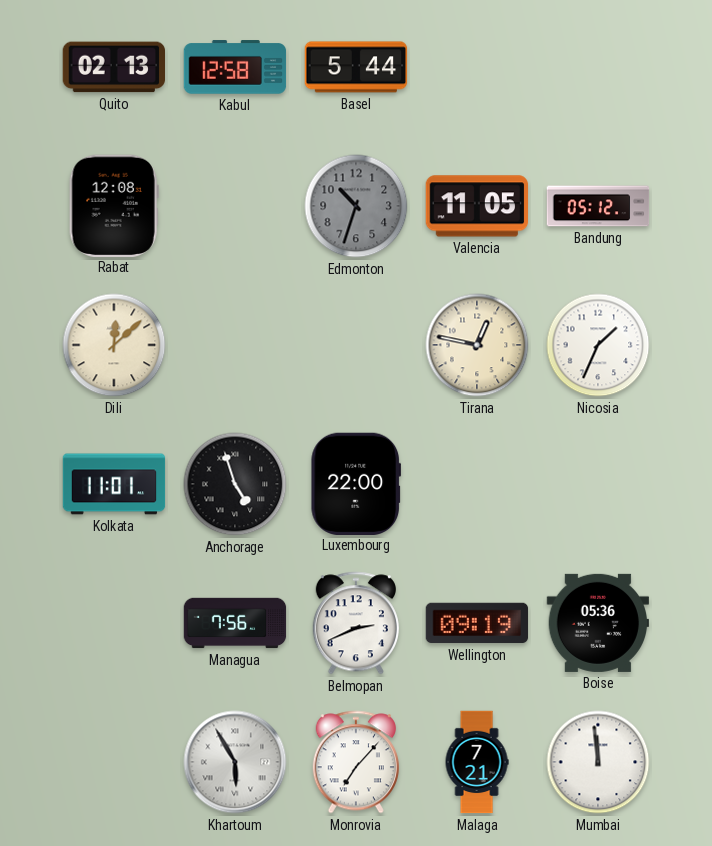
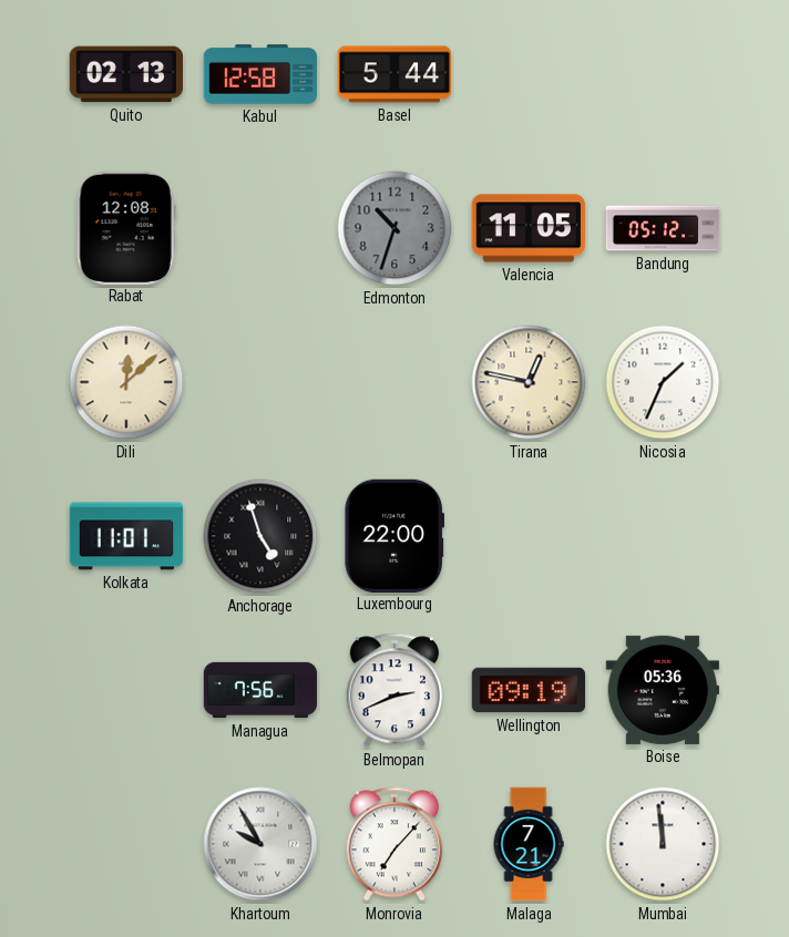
Khartoum: 5:55 -> 9:55 (260, 844)
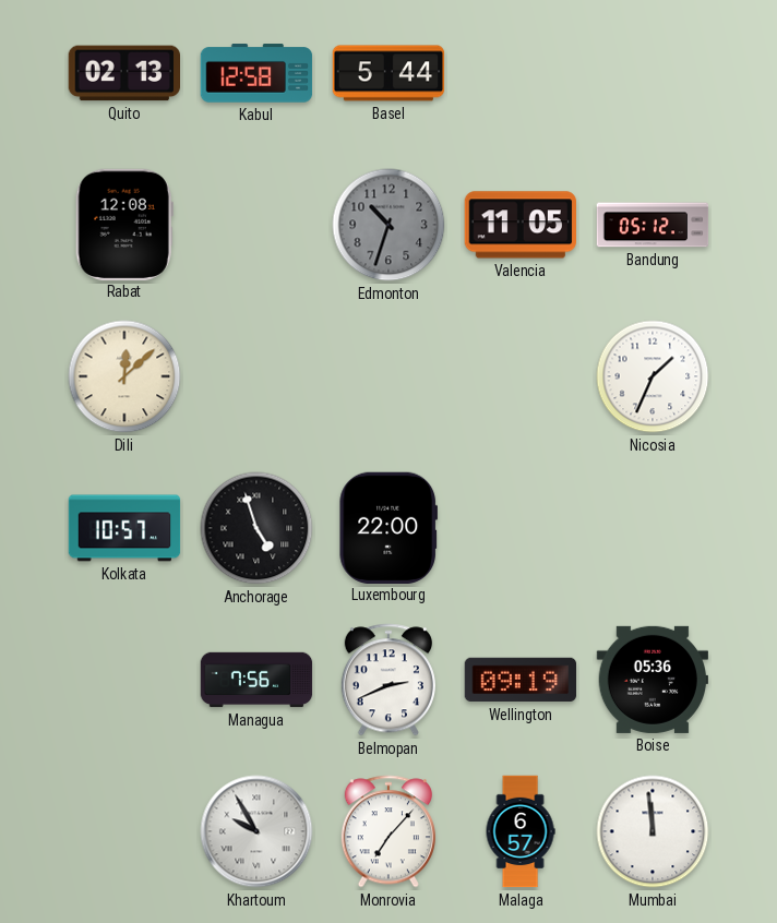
Tirana: 12:47 -> none (529, 382)
Kolkata: 11:01 -> 10:57 (124, 528)
Malaga: 7:21 -> 6:57 (521, 831)
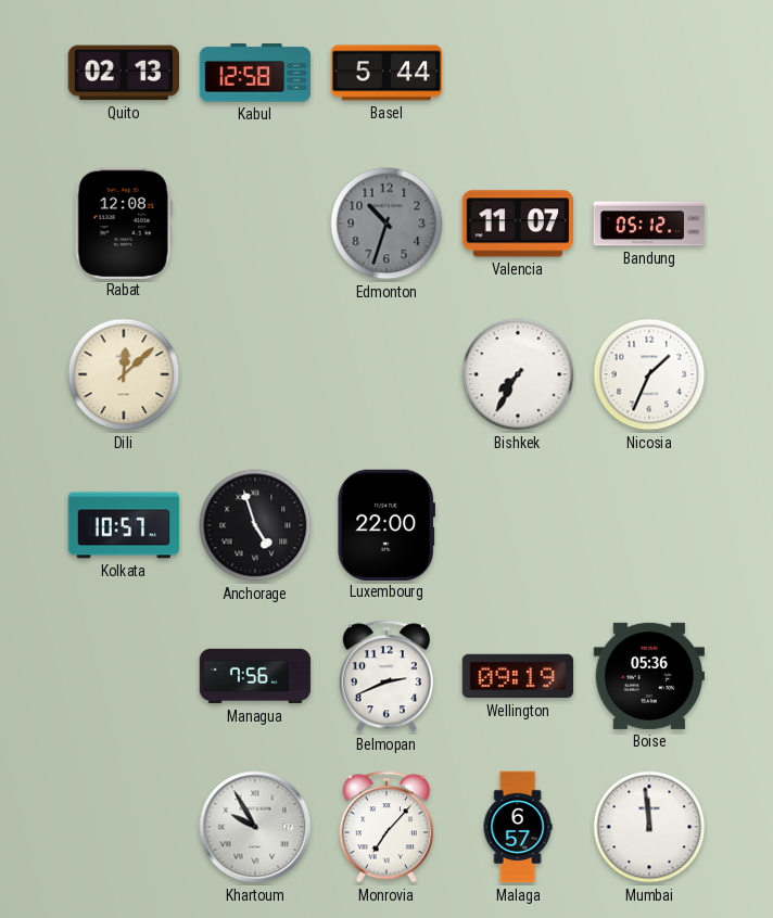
Valencia: 11:05 -> 11:07 (518, 224)
Bishkek: none -> 7:35 (518, 374)
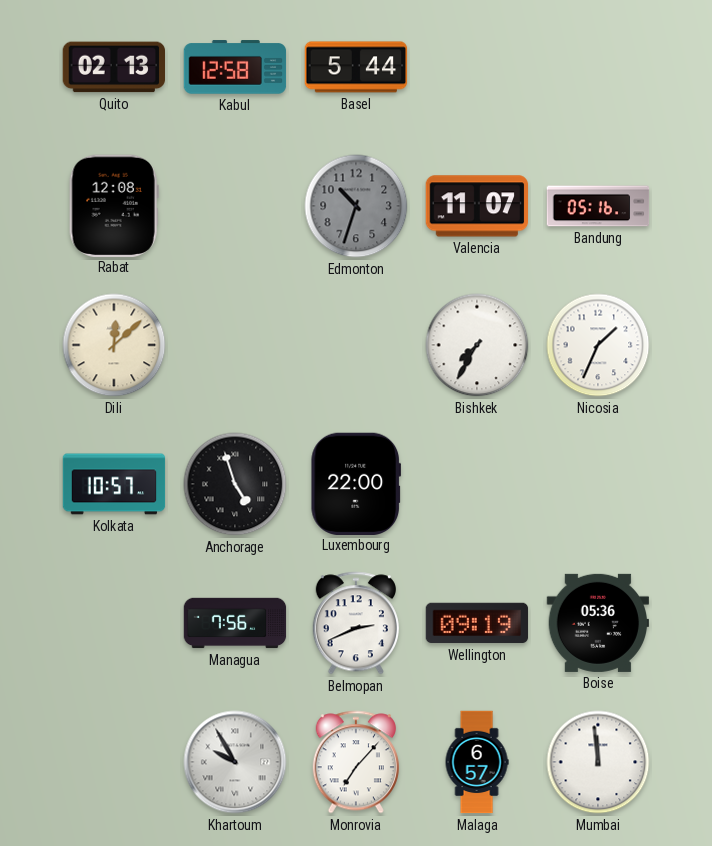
Bandung: 05:12 -> 05:16 (598, 206)
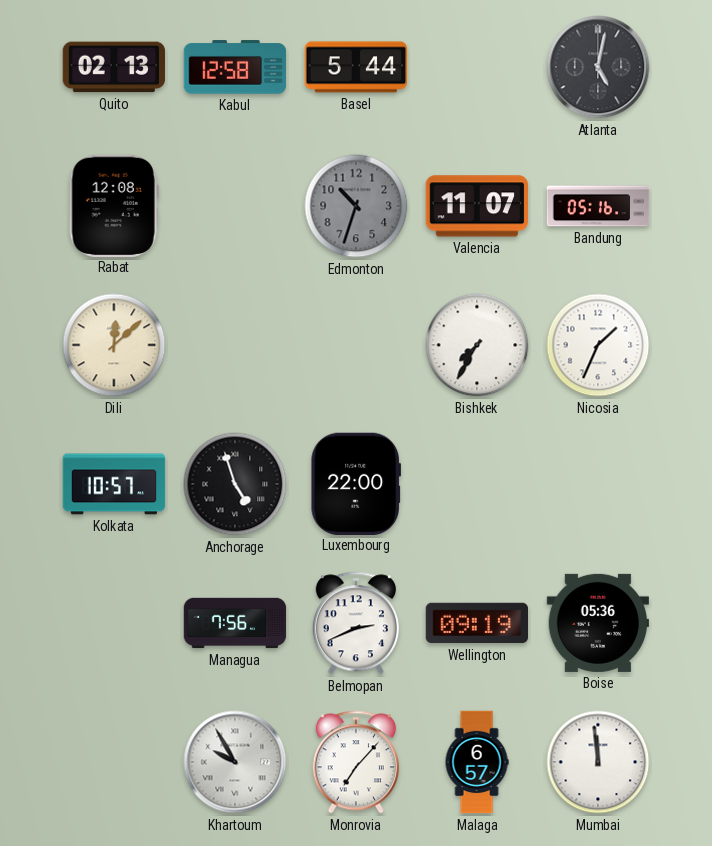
Atlanta: none -> 5:02 (598, 67)
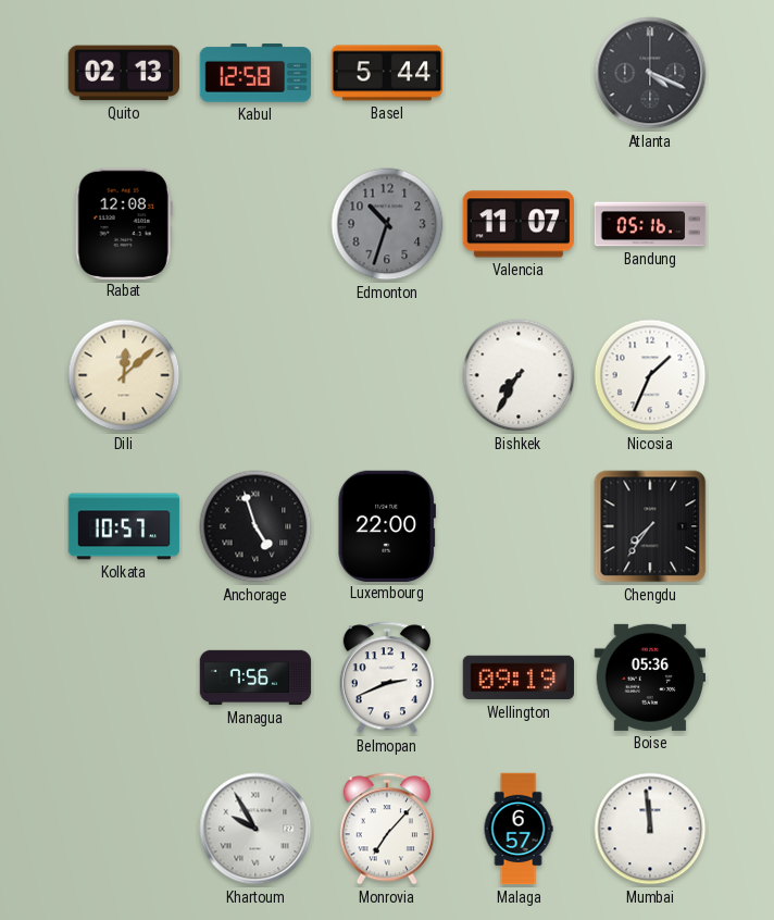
Atlanta: 5:02 -> 4:19 (650, 73)
Chengdu: none -> 7:36 (650, 526)
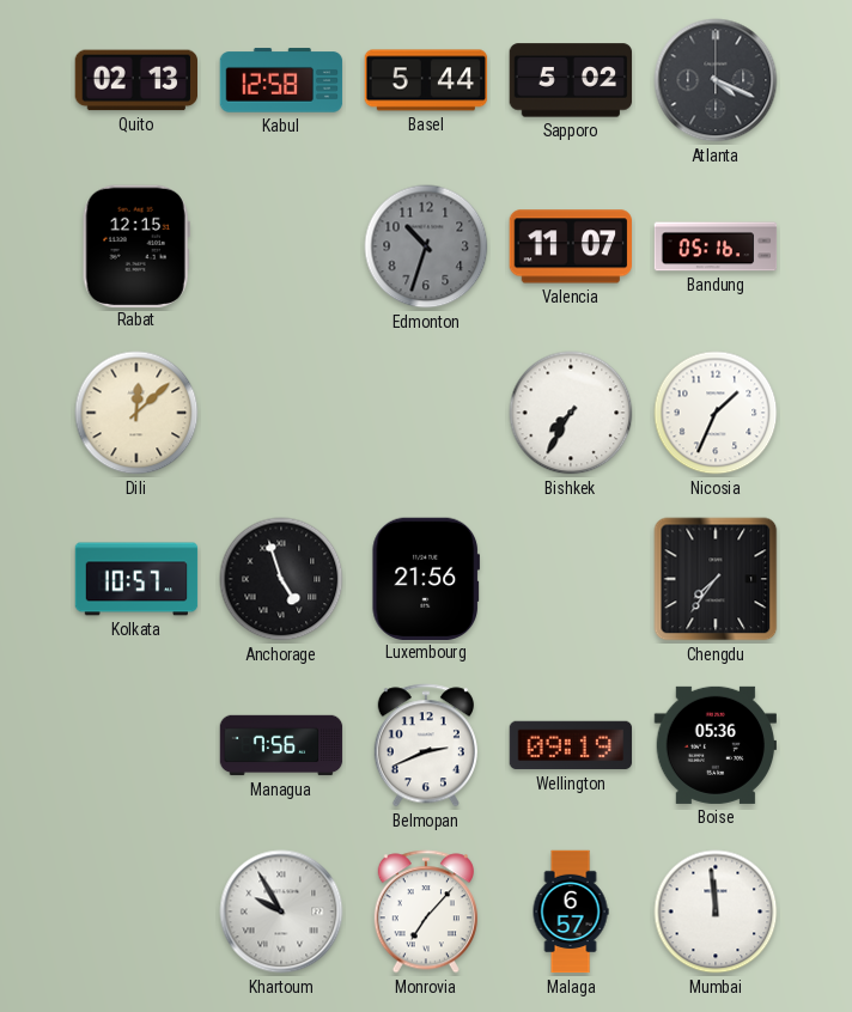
Sapporo: none -> 5:02 (571, 80)
Rabat: 12:08 -> 12:15 (136, 245)
Luxembourg: 22:00 -> 21:56 (425, 578)
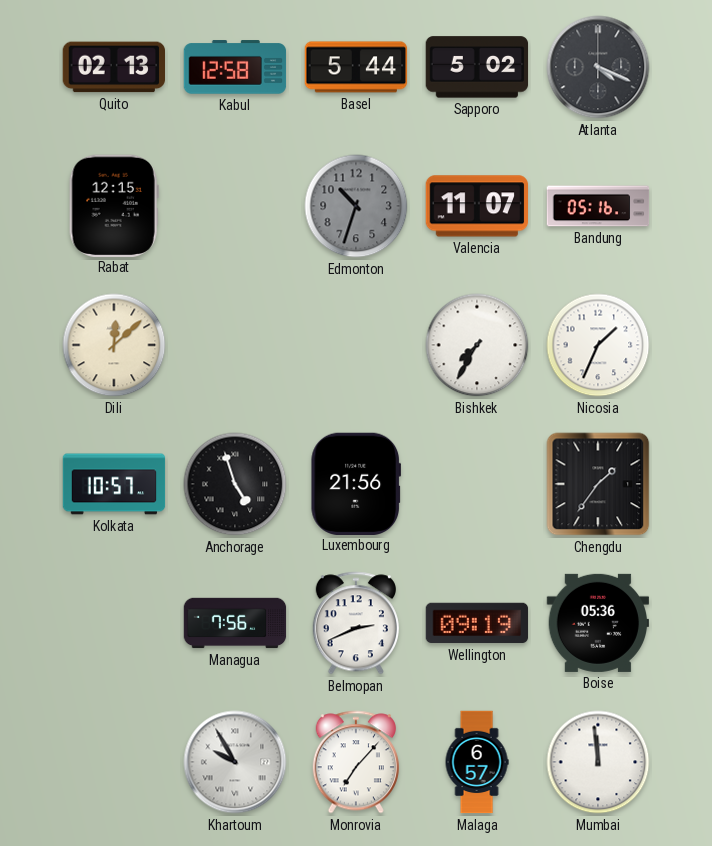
Chengdu: 7:36 -> 1:36 (598, 484)
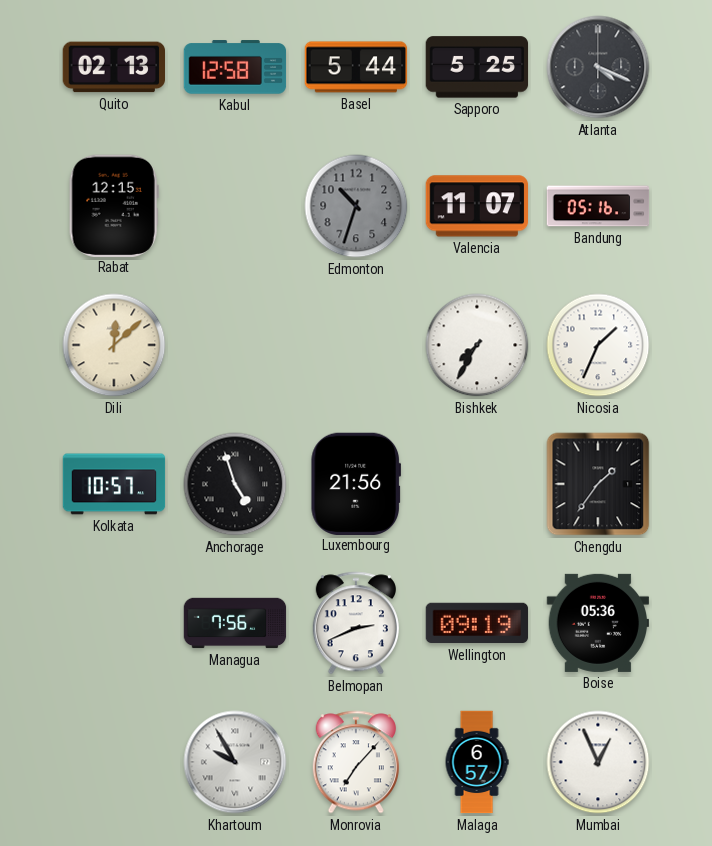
Sapporo: 5:02 -> 5:25 (477, 67)
Mumbai: 11:59 -> 12:56 (598, 762)
